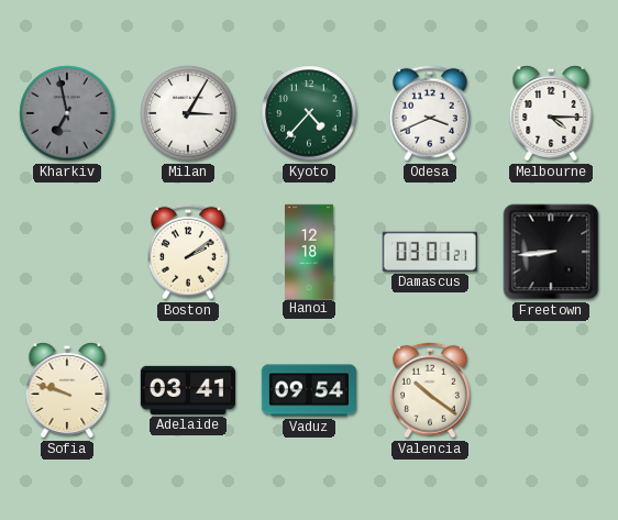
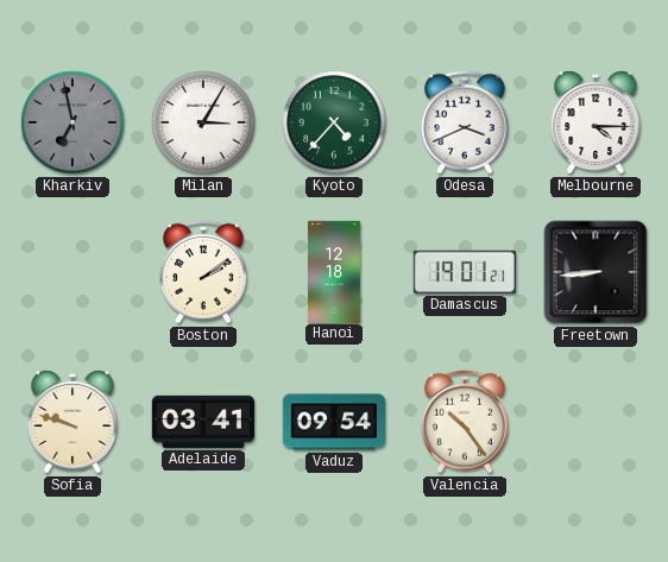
Damascus: 03:01 -> 19:01 (465, 272)
Valencia: 10:21 -> 10:24 (466, 422)
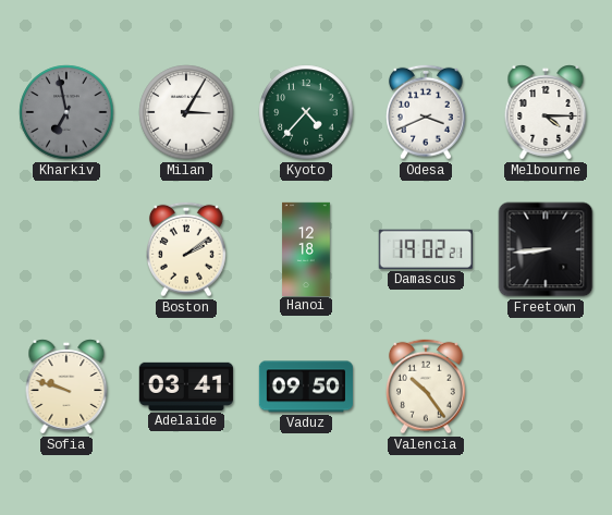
Damascus: 19:01 -> 19:02 (426, 249)
Vaduz: 09:54 -> 09:50 (306, 387)
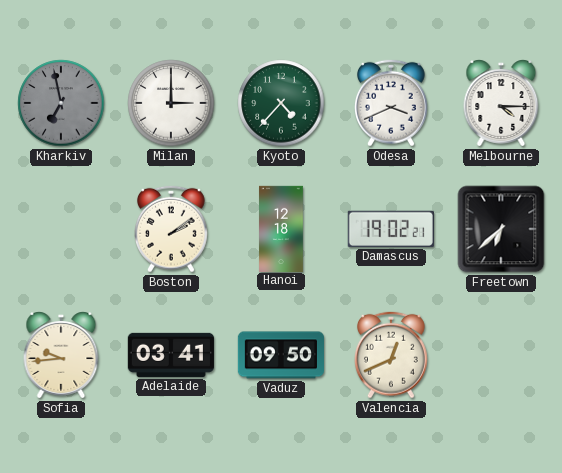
Milan: 3:05 -> 3:00 (171, 103)
Freetown: 8:44 -> 6:38 (501, 229)
Sofia: 9:48 -> 9:44 (61, 355)
Valencia: 10:24 -> 12:41 (392, 355)
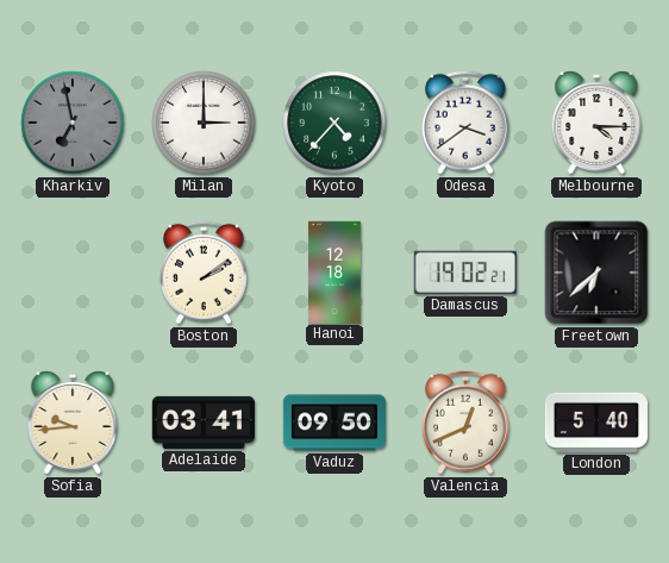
Odesa: 3:41 -> 3:39 (467, 123)
London: none -> 5:40 (596, 423)
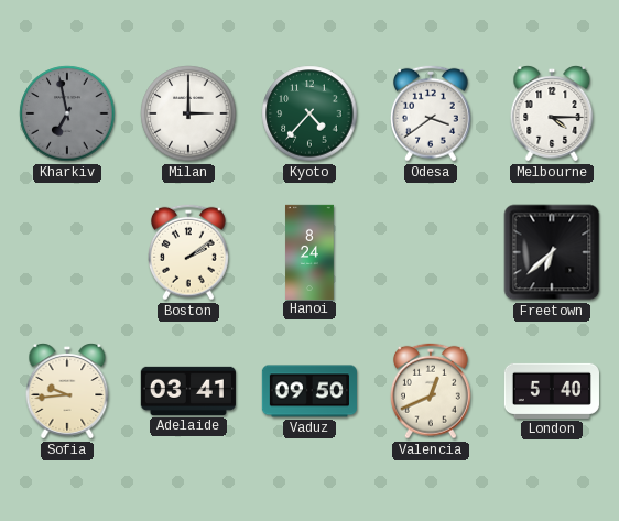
Hanoi: 12:18 -> 8:24 (309, 251)
Damascus: 19:02 -> none (465, 273)
